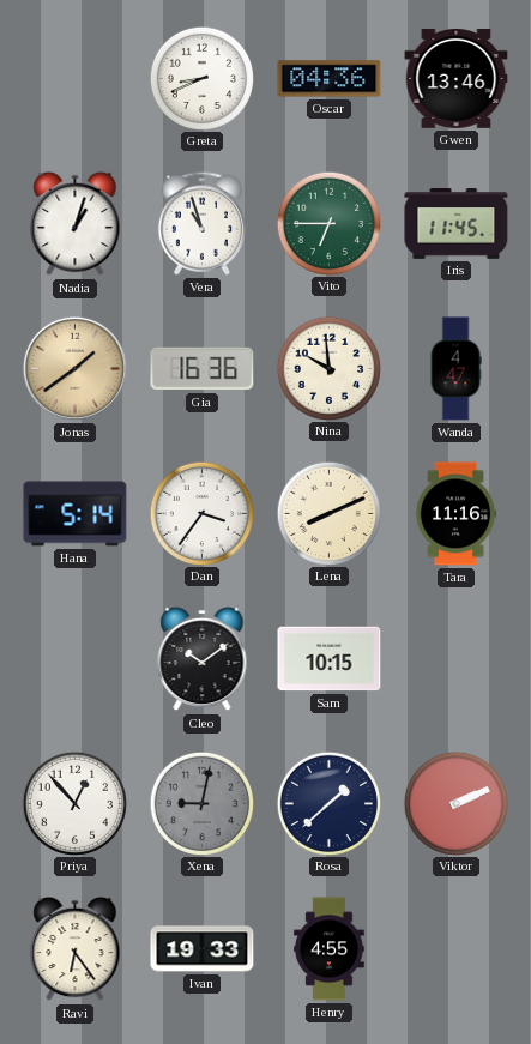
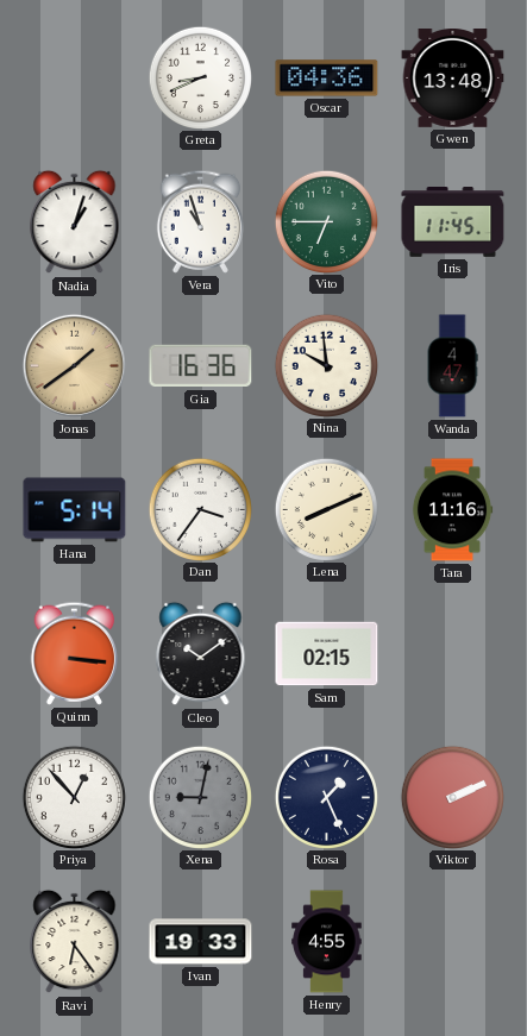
Gwen: 13:46 -> 13:48 (453, 79)
Quinn: none -> 3:16 (74, 653)
Sam: 10:15 -> 02:15 (327, 654)
Rosa: 1:38 -> 1:26 (326, 797)
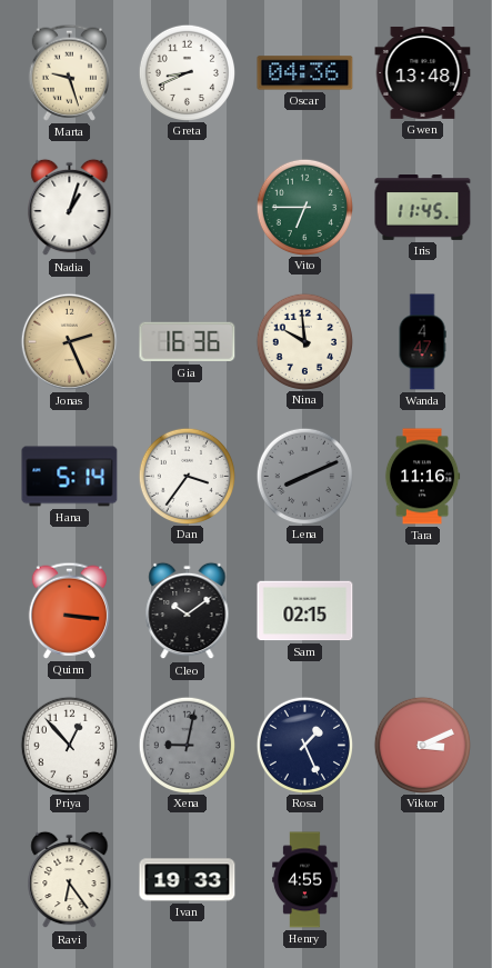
Marta: none -> 9:27 (69, 72)
Vera: 10:57 -> none (200, 221)
Jonas: 1:39 -> 2:26 (69, 341)
Lena dial: cream -> grey (304, 476)
Viktor: 2:11 -> 3:11 (422, 745)
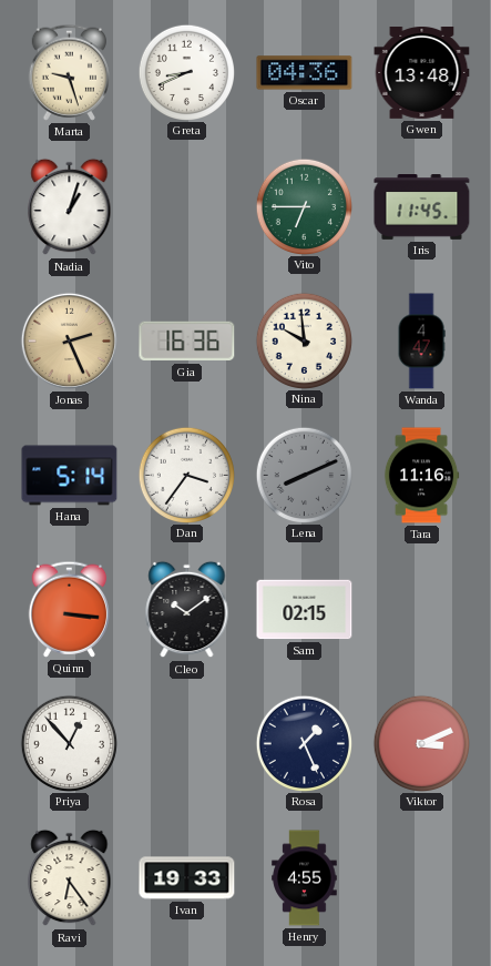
Xena: 9:02 -> none (187, 745)
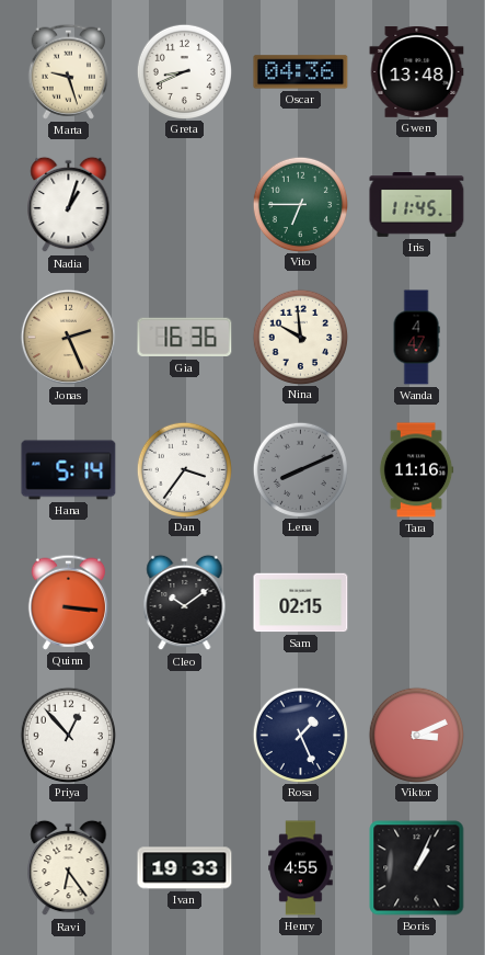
Boris: none -> 1:04 (417, 868)
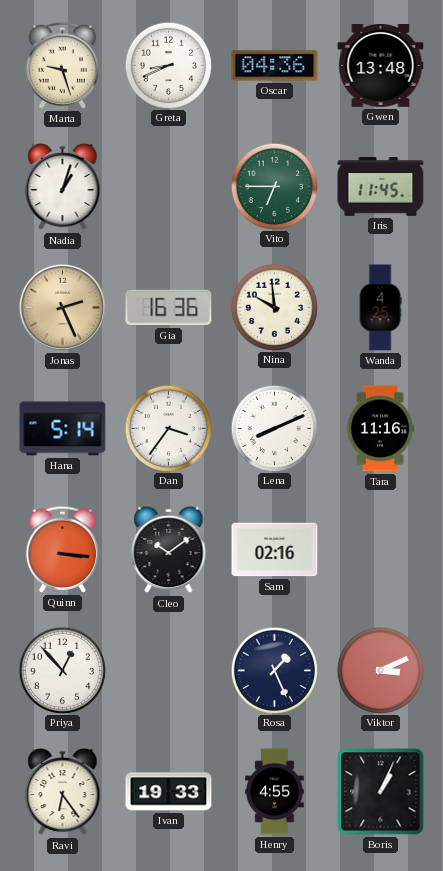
Wanda: 4:47 -> 4:25 (380, 308)
Lena dial: grey -> white (274, 428)
Sam: 02:15 -> 02:16 (275, 550)
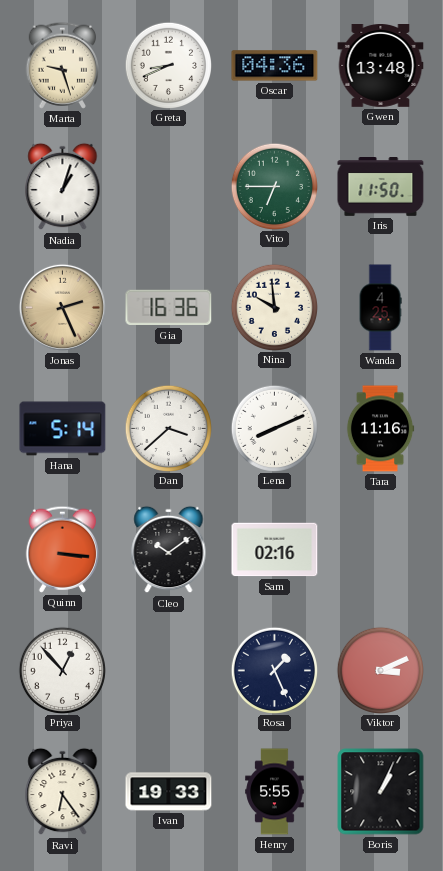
Iris: 11:45 -> 11:50 (381, 187)
Dan: 3:36 -> 3:38 (168, 428)
Henry: 4:55 -> 5:55 (275, 792)
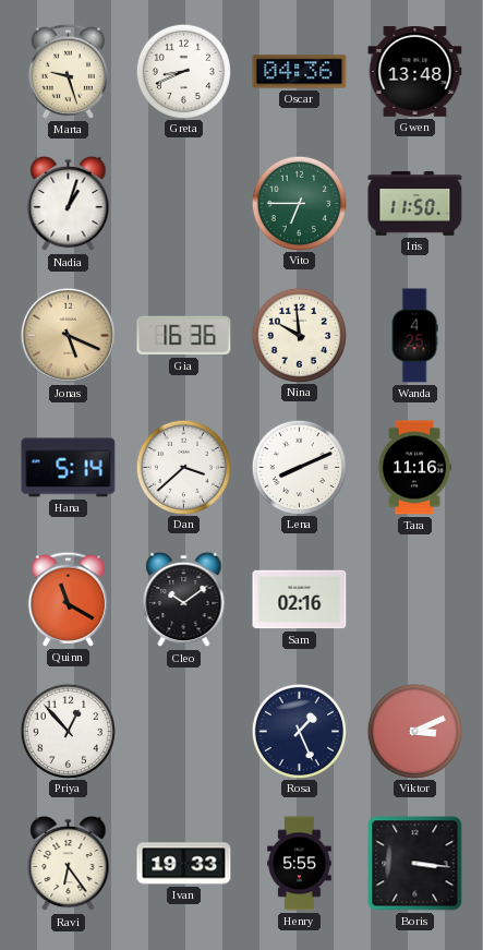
Jonas: 2:26 -> 5:19 (68, 335)
Quinn: 3:16 -> 11:20 (68, 599)
Boris: 1:04 -> 3:16 (415, 864)
